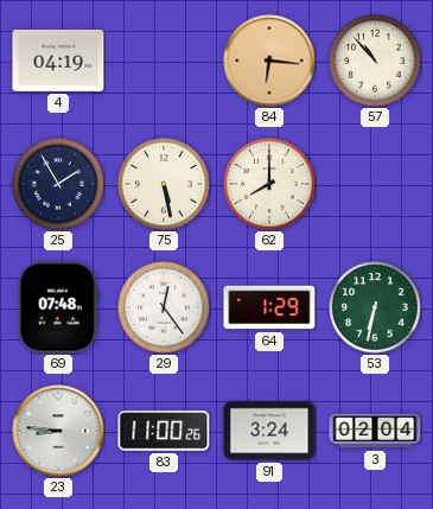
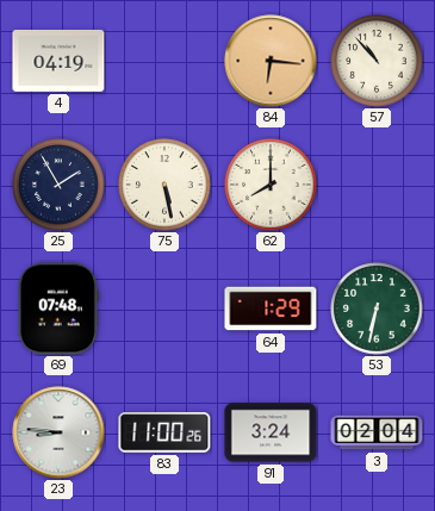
29: 12:24 -> none (164, 307)
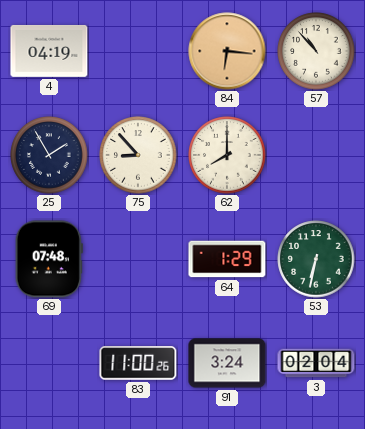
75: 5:28 -> 8:53 (138, 155)
23: 8:46 -> none (58, 432)
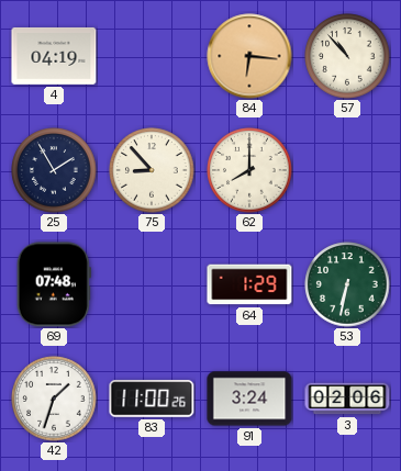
42: none -> 1:33 (54, 399)
3: 02:04 -> 02:06 (347, 399)
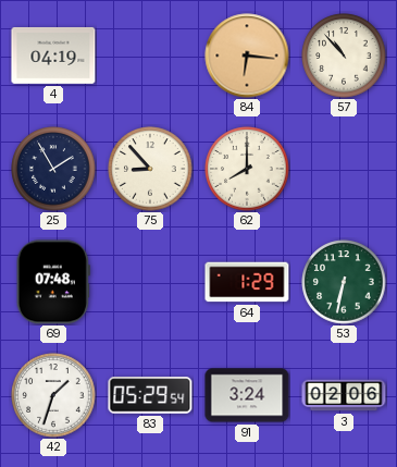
83: 11:00 -> 05:29 (150, 395)
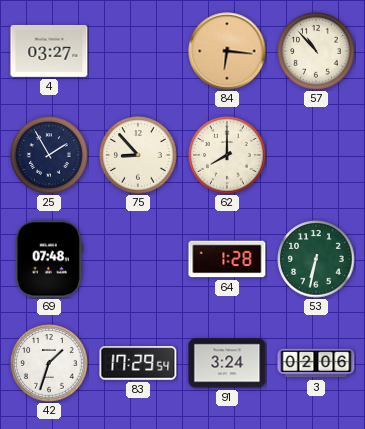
4: 04:19 -> 03:27 (49, 51)
64: 1:29 -> 1:28 (227, 259)
83: 05:29 -> 17:29 (138, 363)
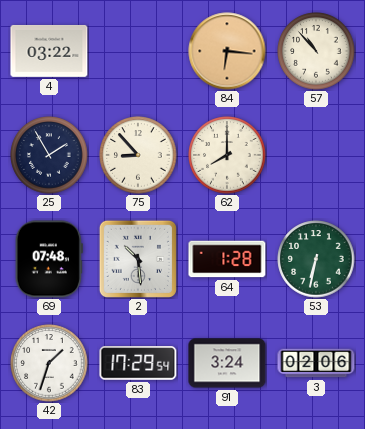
4: 03:27 -> 03:22 (49, 51)
2: none -> 10:29 (138, 259)
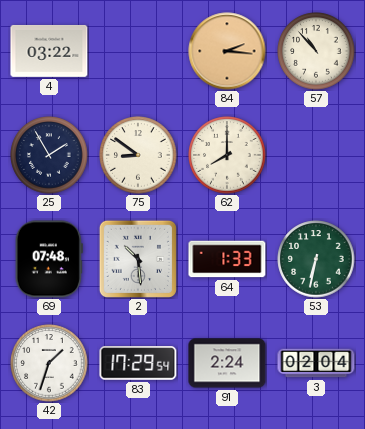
84: 6:16 -> 2:16 (227, 51)
75: 8:53 -> 8:51 (138, 155)
64: 1:28 -> 1:33 (227, 259)
91: 3:24 -> 2:24 (227, 363)
3: 02:06 -> 02:04 (316, 363)
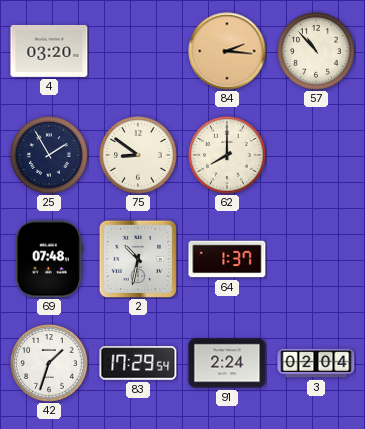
4: 03:22 -> 03:20 (49, 51)
2: 10:29 -> 10:32 (138, 259)
64: 1:33 -> 1:37 (227, 259)
53: 6:32 -> none (316, 259)
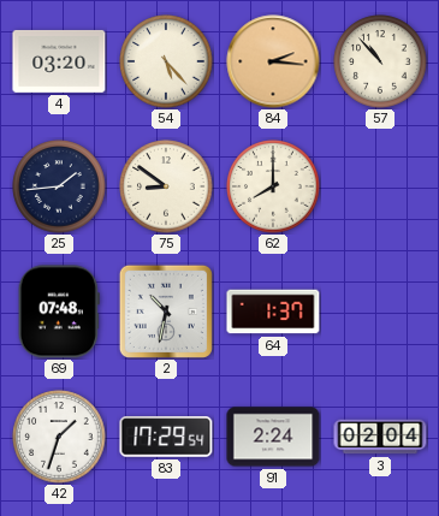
54: none -> 5:23 (166, 61)
25: 1:55 -> 1:44 (59, 186)
